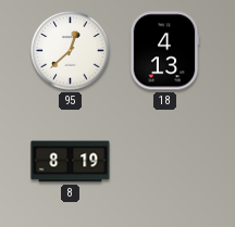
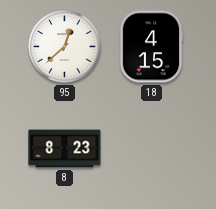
18: 4:13 -> 4:15 (151, 47)
8: 8:19 -> 8:23 (65, 149)
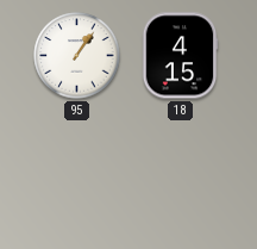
95: 12:38 -> 1:06 (77, 56)
8: 8:23 -> none (65, 149)
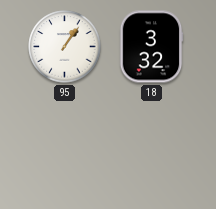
18: 4:15 -> 3:32 (151, 47)
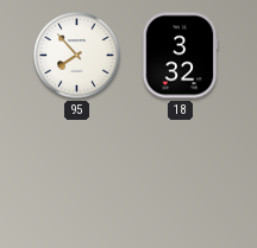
95: 1:06 -> 7:53 (77, 56)
